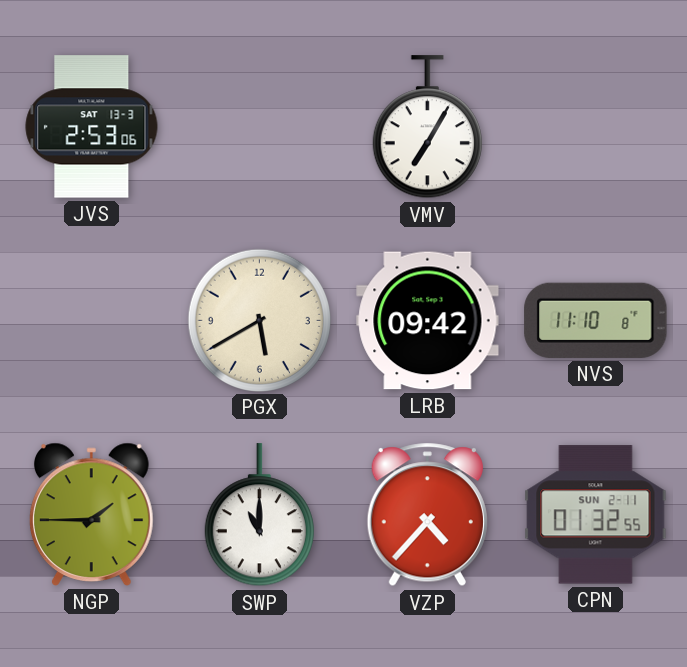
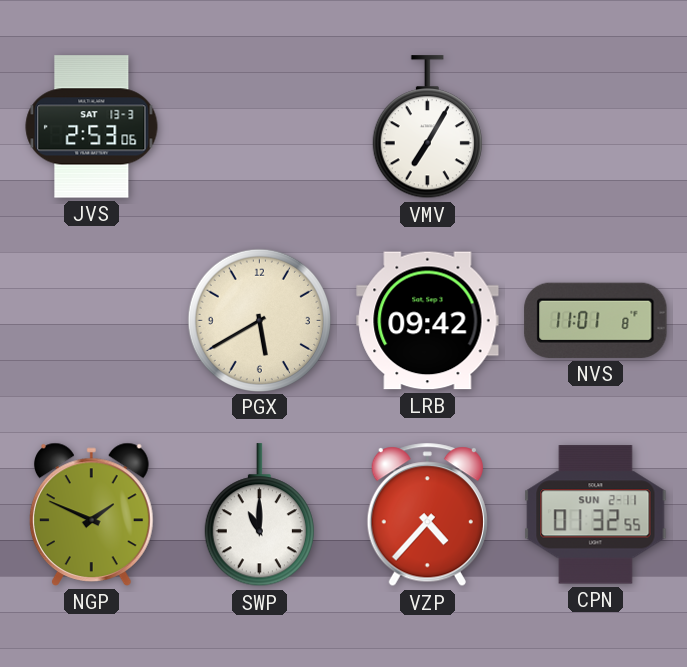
NVS: 11:10 -> 11:01 (596, 320)
NGP: 1:45 -> 1:49 (92, 514)
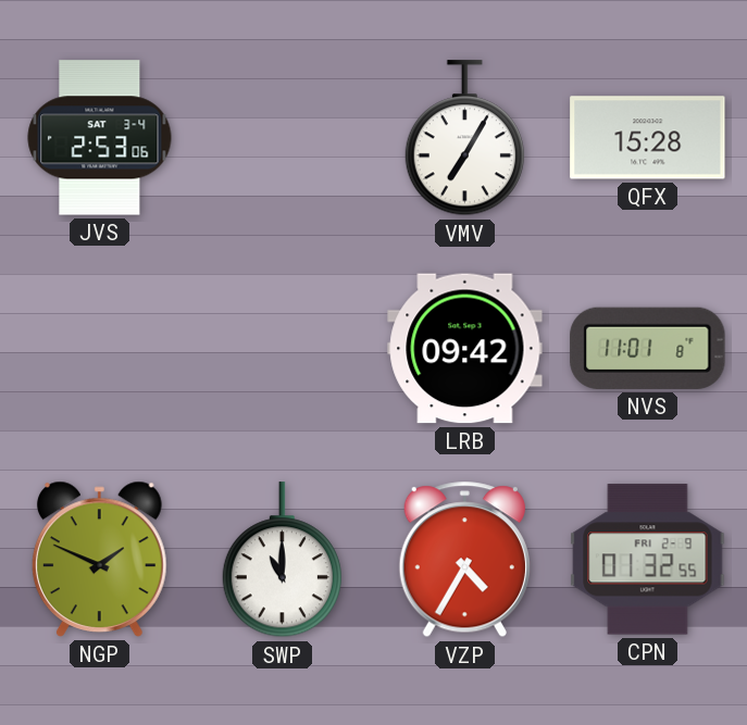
JVS date: SAT 13-3 -> SAT 3-4 (100, 138)
QFX: none -> 15:28 (648, 138)
PGX: 5:40 -> none (259, 320)
VZP: 4:37 -> 4:35 (464, 560)
CPN date: SUN 2-11 -> FRI 2-9 (648, 560)
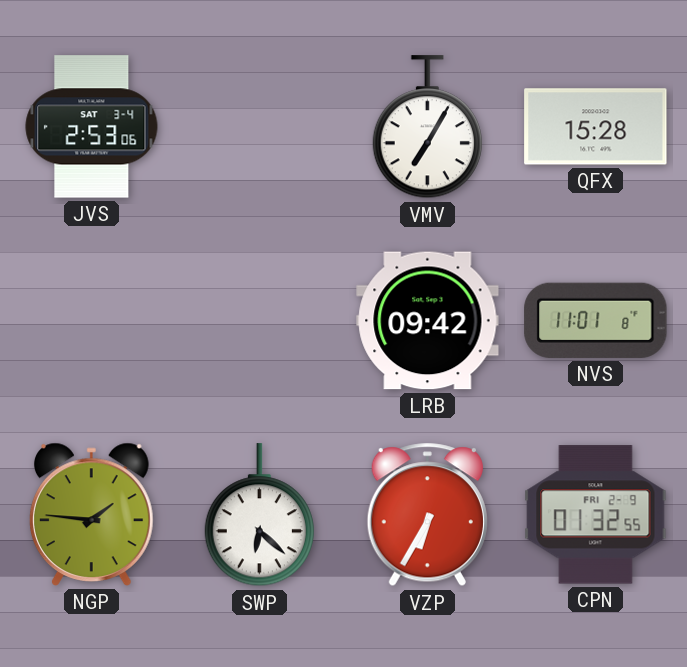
NGP: 1:49 -> 1:46 (92, 514)
SWP: 11:00 -> 6:22 (259, 515)
VZP: 4:35 -> 6:35 (427, 515)
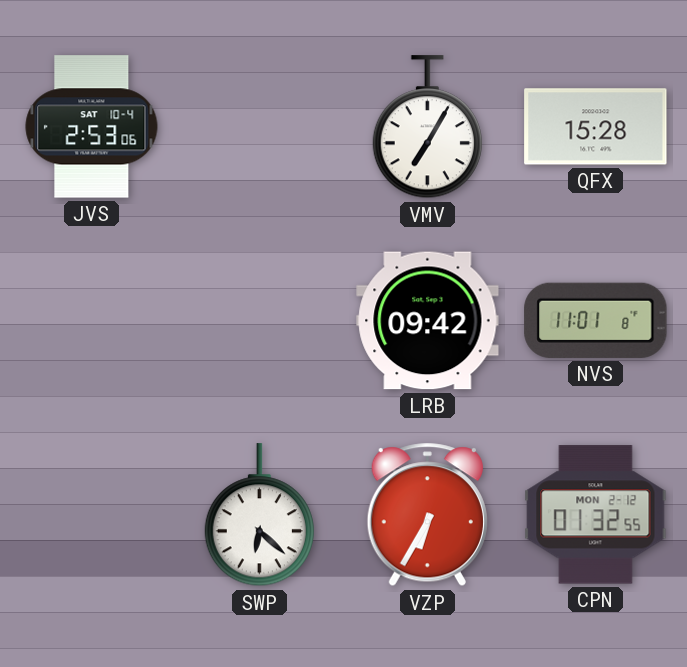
JVS date: SAT 3-4 -> SAT 10-4 (92, 127)
NGP: 1:46 -> none (92, 514)
CPN date: FRI 2-9 -> MON 2-12 (596, 515)
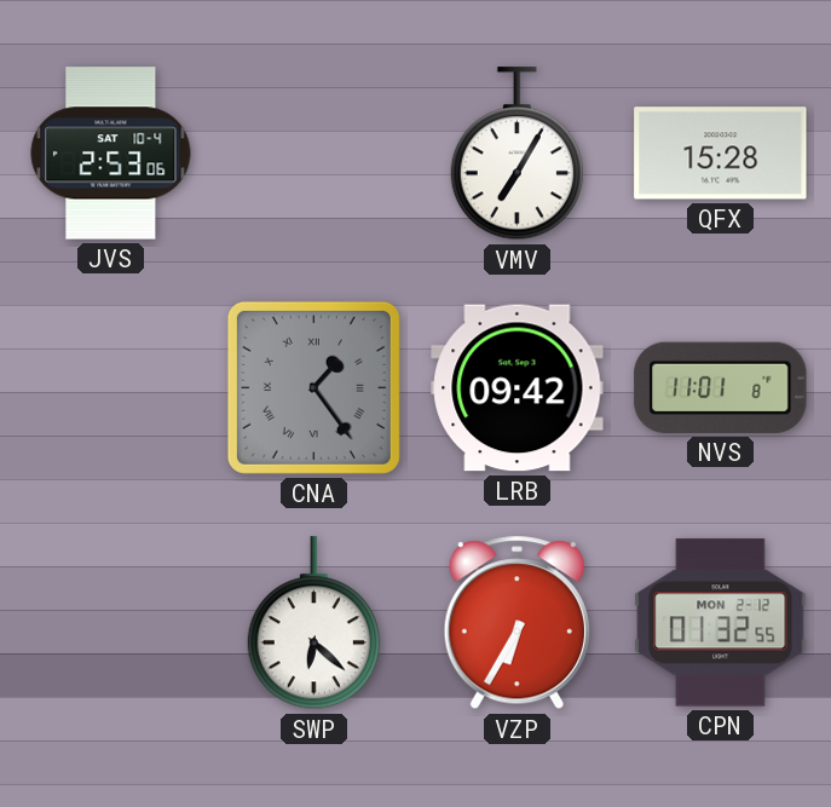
CNA: none -> 1:24 (313, 387)
